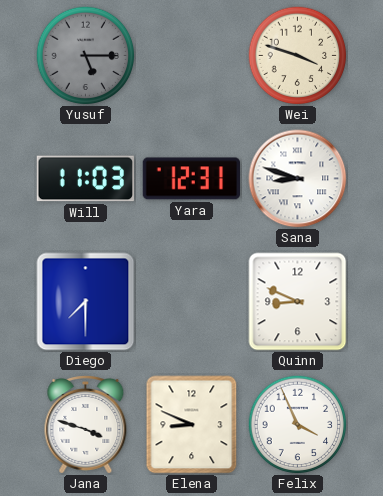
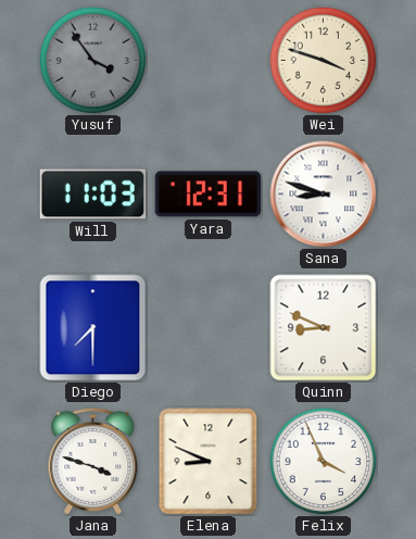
Yusuf: 5:15 -> 3:54 (93, 61)
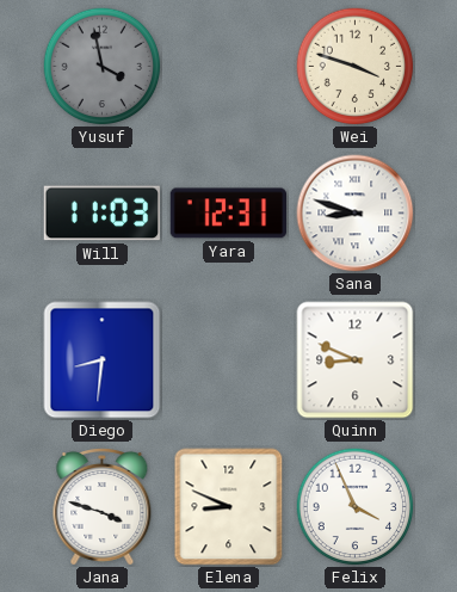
Yusuf: 3:54 -> 3:58 (103, 67)
Diego: 7:30 -> 8:31 (103, 360)
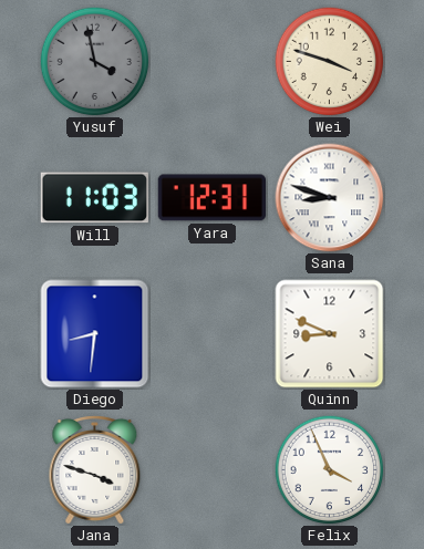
Elena: 8:49 -> none (229, 507)
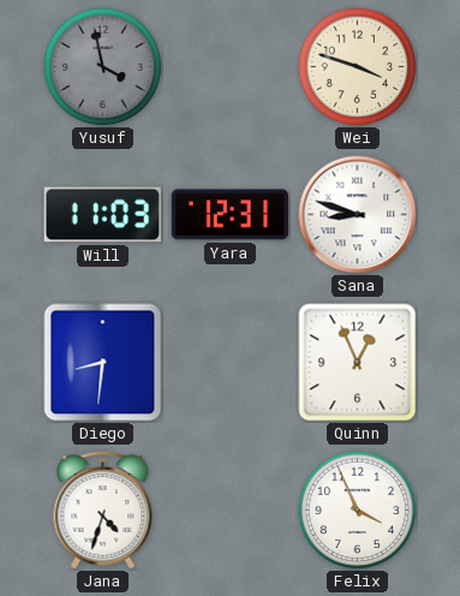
Quinn: 8:49 -> 12:56 (358, 363)
Jana: 3:48 -> 4:33 (103, 511)
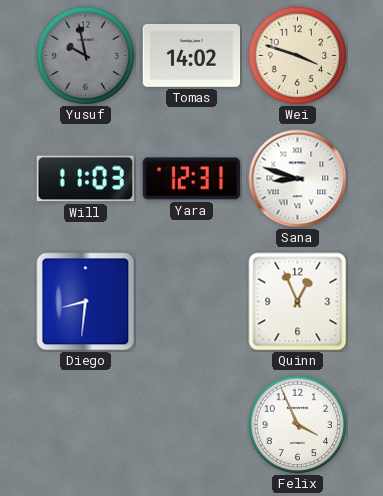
Yusuf: 3:58 -> 9:58 (86, 56)
Tomas: none -> 14:02 (192, 55)
Jana: 4:33 -> none (103, 511)
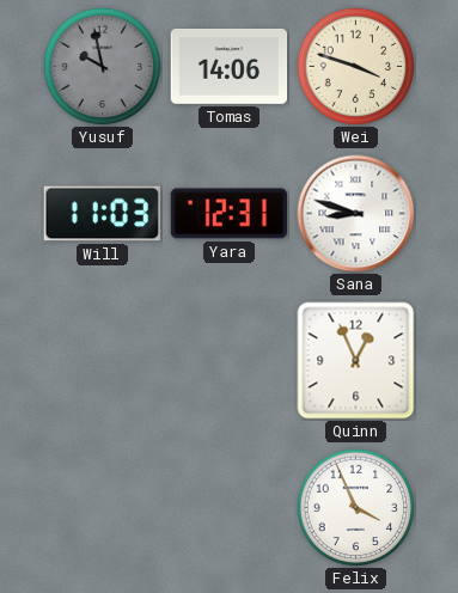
Tomas: 14:02 -> 14:06 (230, 66)
Diego: 8:31 -> none (86, 302)
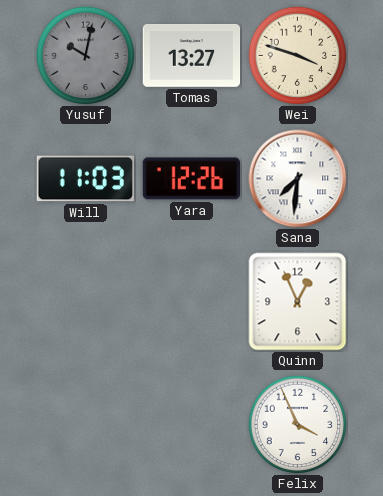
Yusuf: 9:58 -> 10:02 (86, 56)
Tomas: 14:06 -> 13:27 (192, 55)
Yara: 12:31 -> 12:26 (191, 179)
Sana: 8:48 -> 7:31 (298, 179)
